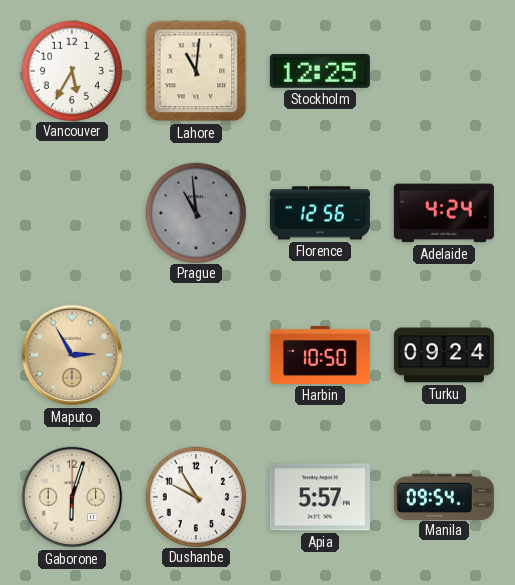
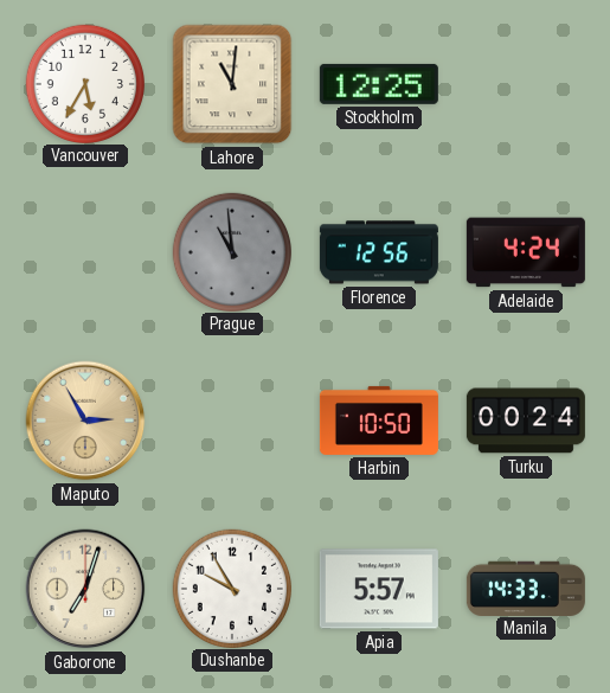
Turku: 09:24 -> 00:24 (526, 421)
Gaborone: 6:03 -> 7:03 (85, 589)
Manila: 09:54 -> 14:33 (526, 588)
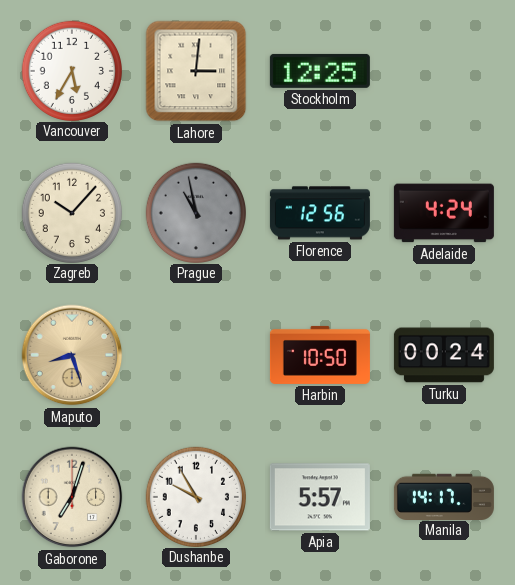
Lahore: 11:01 -> 3:01 (196, 71)
Zagreb: none -> 10:07 (71, 212)
Prague: 10:59 -> 10:58 (195, 212)
Maputo: 2:55 -> 8:27 (72, 355)
Manila: 14:33 -> 14:17 (444, 496)
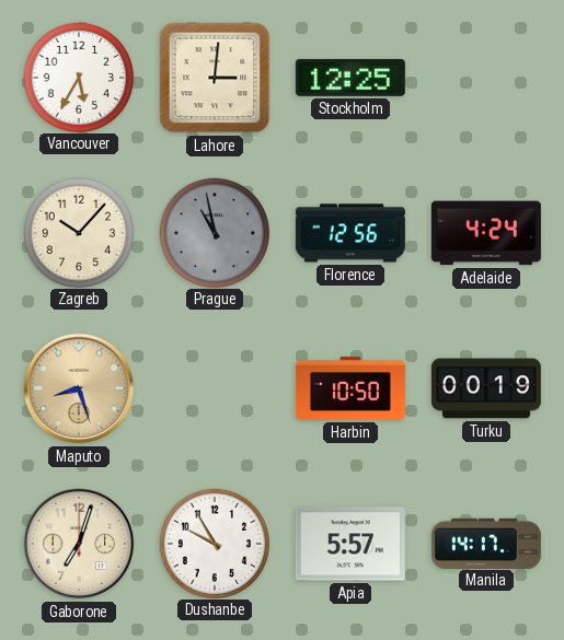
Turku: 00:24 -> 00:19 (486, 388)
